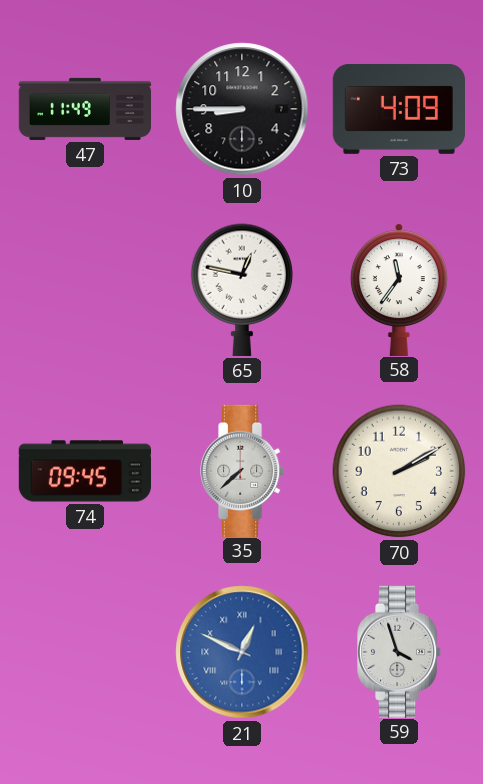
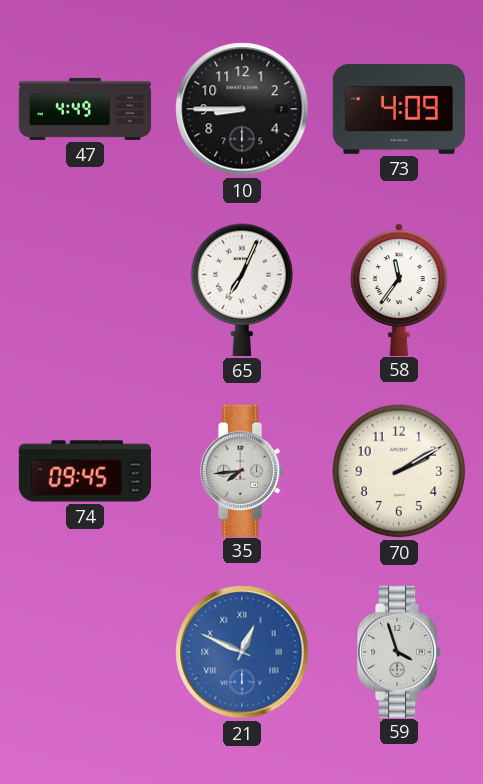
47: 11:49 -> 4:49 (85, 109)
65: 12:47 -> 7:04 (242, 290)
35: 7:38 -> 7:44 (243, 470)
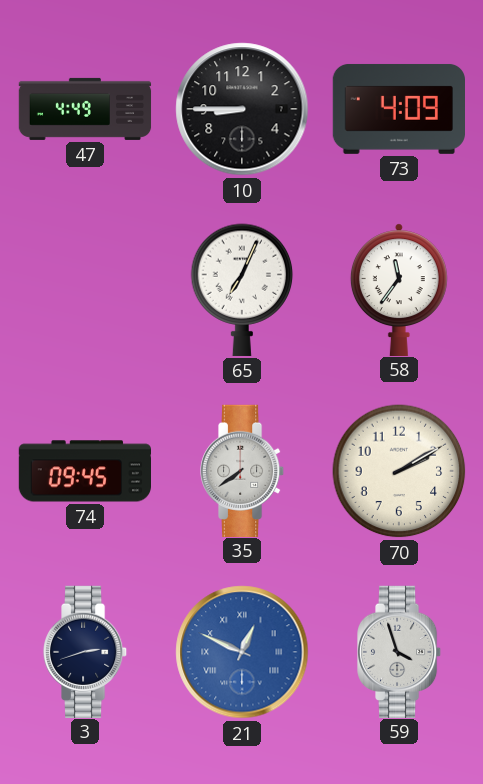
35: 7:44 -> 7:39 (243, 470)
3: none -> 2:42 (86, 651)
